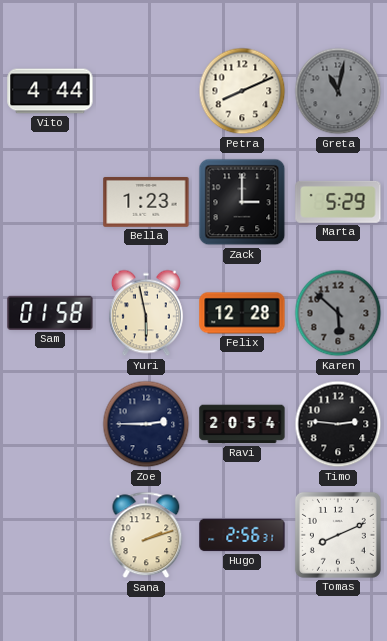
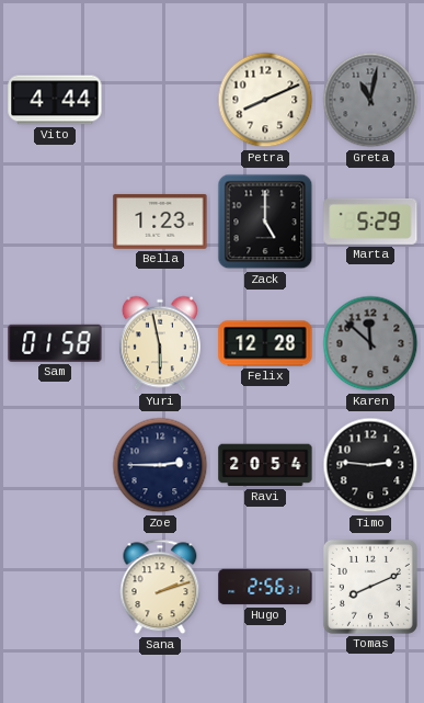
Zack: 3:00 -> 5:00 (265, 222)
Karen: 5:52 -> 11:52 (370, 343)
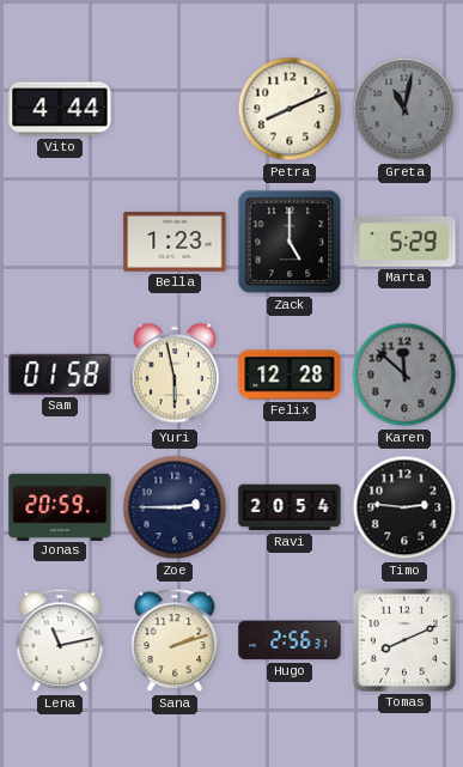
Jonas: none -> 20:59 (60, 506)
Lena: none -> 11:13 (60, 640)
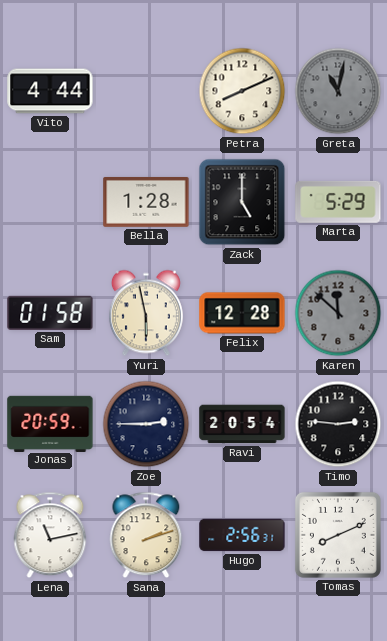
Bella: 1:23 -> 1:28 (146, 202)
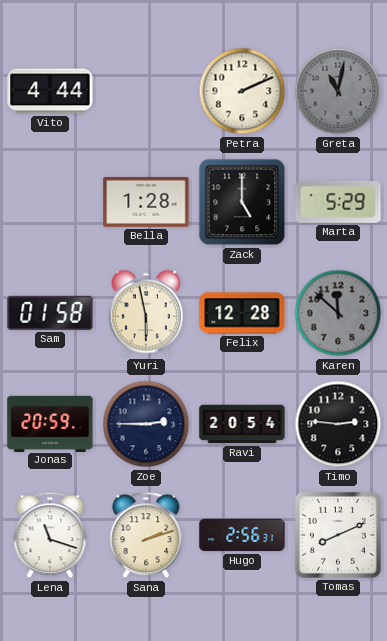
Petra: 8:11 -> 2:11 (242, 91)
Lena: 11:13 -> 11:18 (50, 535)
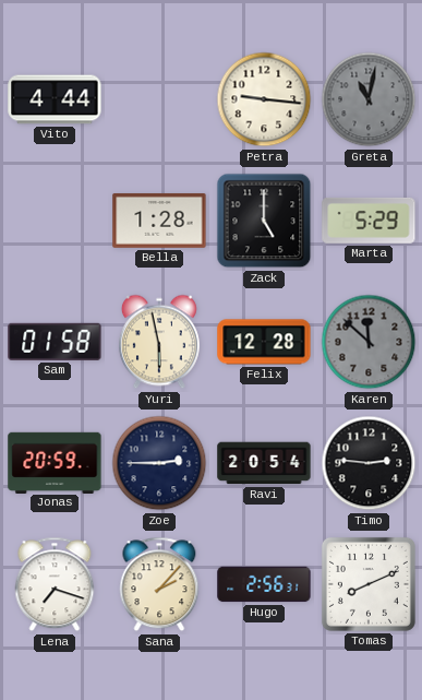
Petra: 2:11 -> 9:16 (264, 99)
Lena: 11:18 -> 7:18 (55, 584)
Sana: 2:12 -> 2:07 (159, 584)
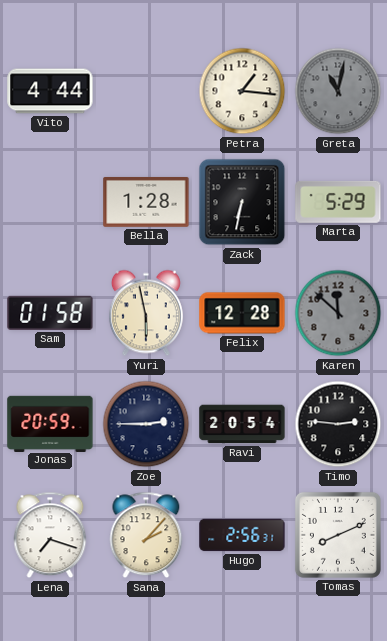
Petra: 9:16 -> 1:16 (242, 91)
Zack: 5:00 -> 6:32 (242, 202)
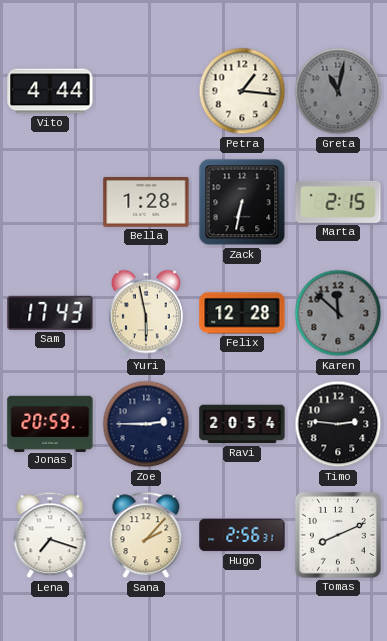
Marta: 5:29 -> 2:15 (338, 202)
Sam: 01:58 -> 17:43 (50, 313)
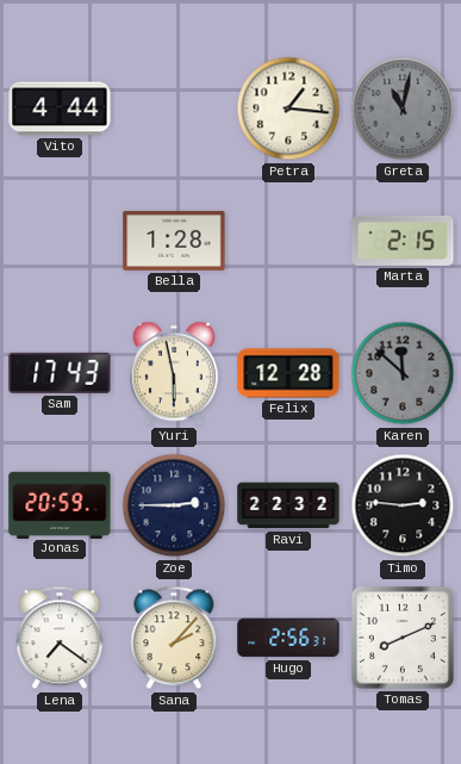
Zack: 6:32 -> none (242, 202)
Ravi: 20:54 -> 22:32 (288, 505)
Lena: 7:18 -> 7:21 (60, 638)
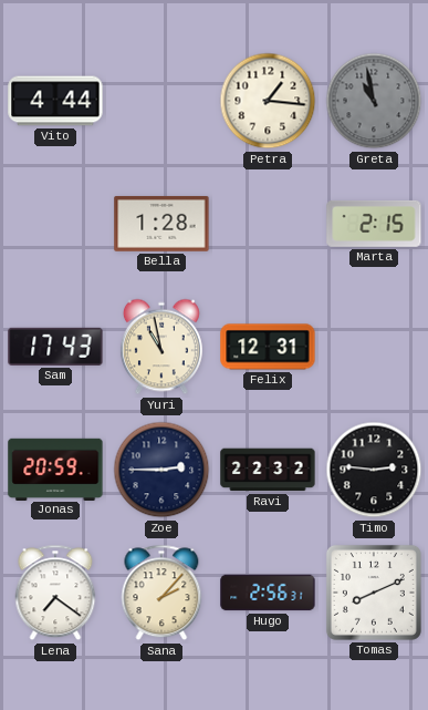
Greta: 11:02 -> 10:58 (374, 101)
Yuri: 5:58 -> 10:58 (161, 347)
Felix: 12:28 -> 12:31 (268, 347)
Karen: 11:52 -> none (403, 373)
